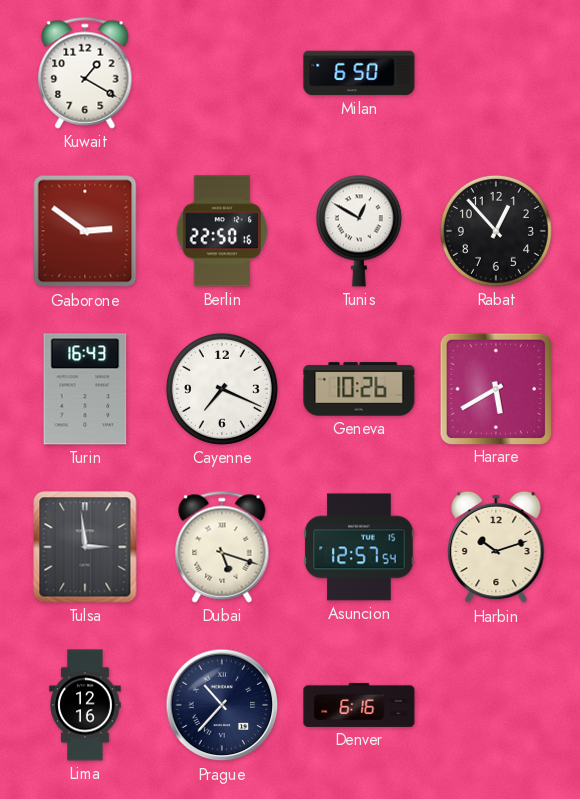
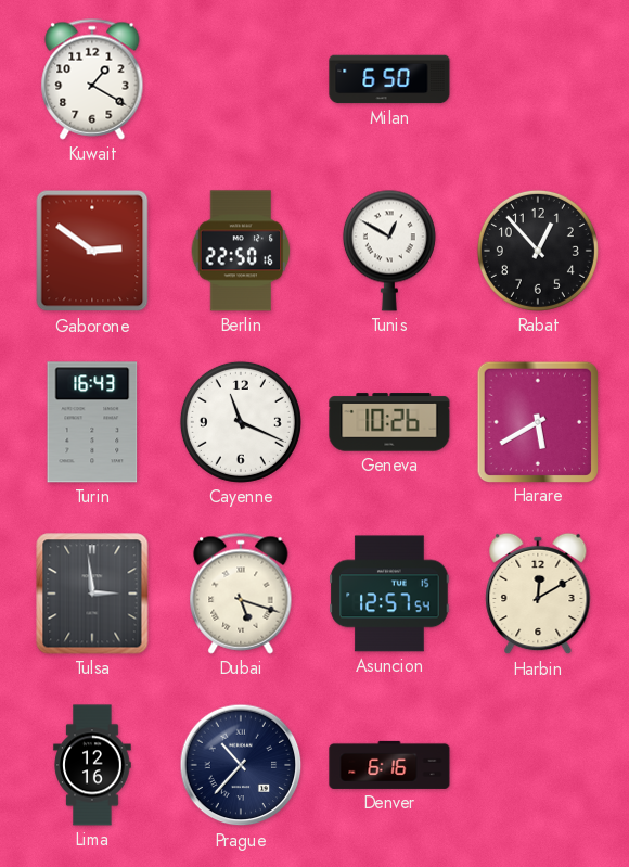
Cayenne: 7:19 -> 11:19 (241, 422)
Harbin: 10:12 -> 12:10 (538, 594)
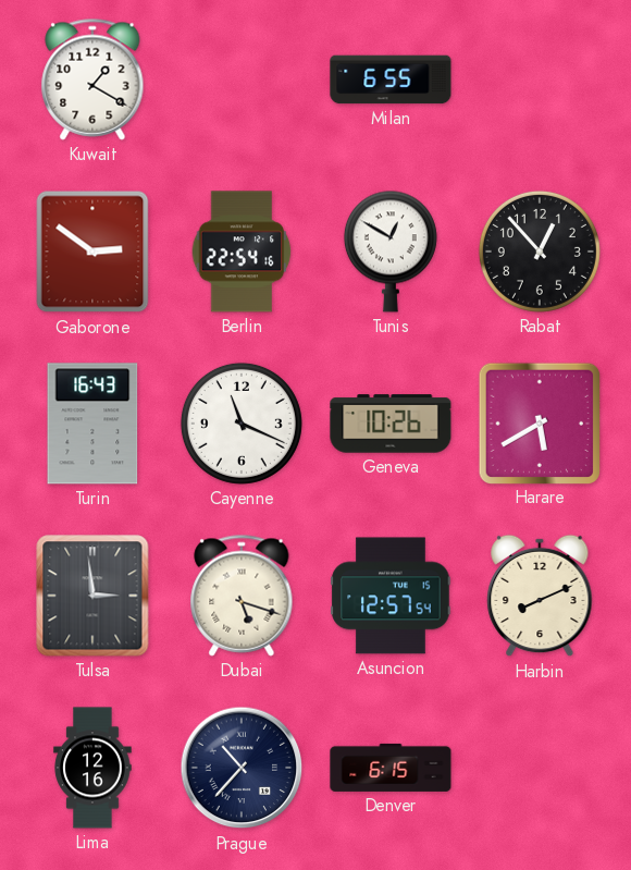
Milan: 6:50 -> 6:55 (391, 79)
Berlin: 22:50 -> 22:54 (242, 252)
Harbin: 12:10 -> 8:11 (540, 596)
Denver: 6:16 -> 6:15 (391, 768)
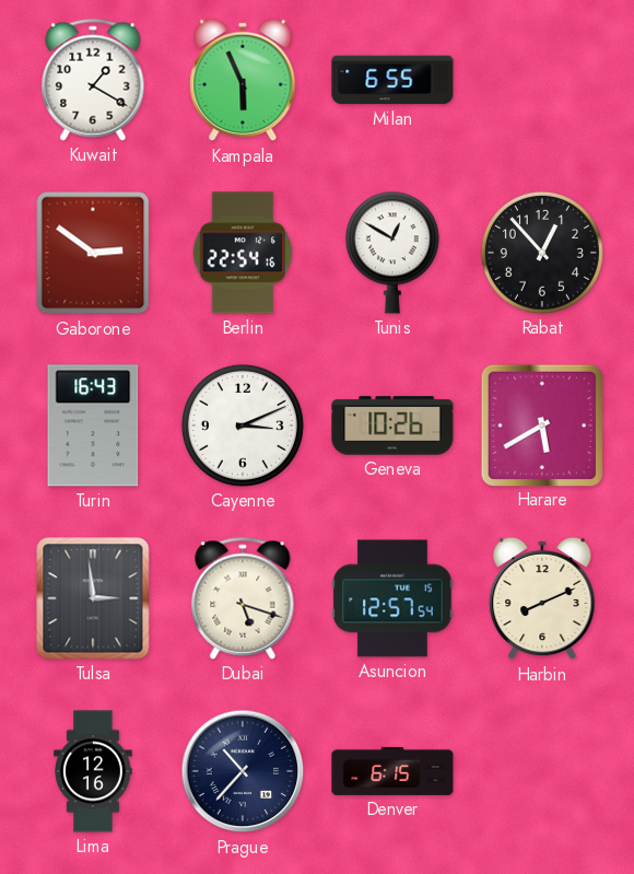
Kampala: none -> 5:56 (243, 80)
Cayenne: 11:19 -> 3:11 (243, 426)
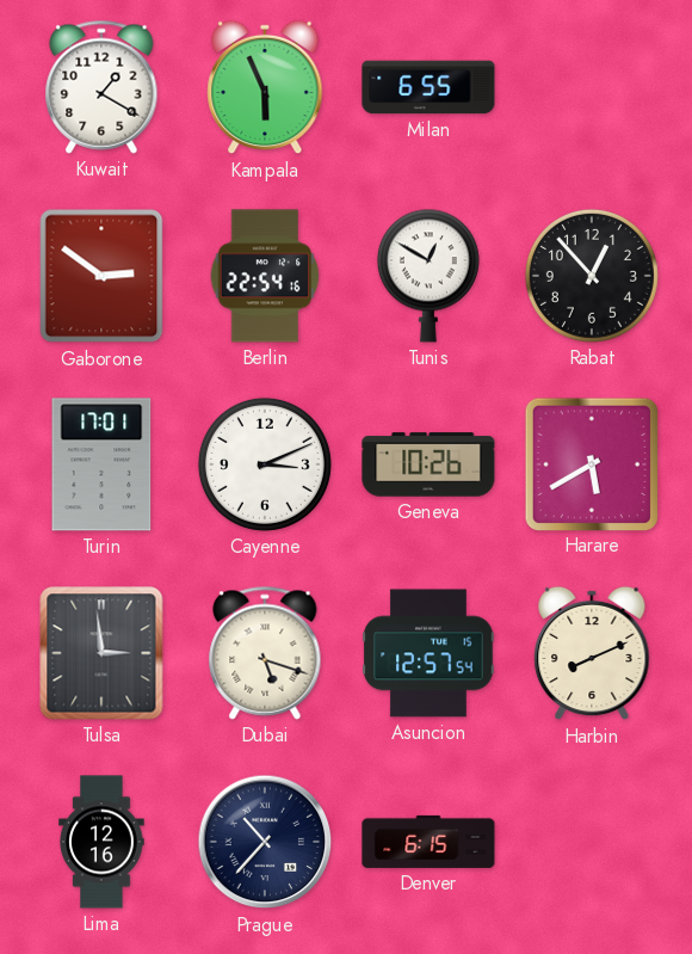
Turin: 16:43 -> 17:01 (101, 464)
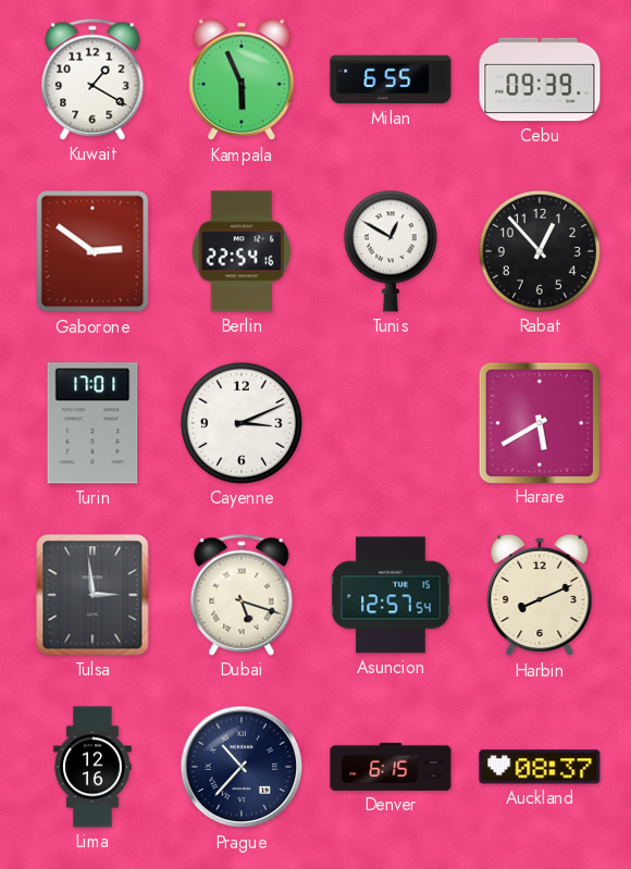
Cebu: none -> 09:39 (540, 79)
Geneva: 10:26 -> none (428, 464)
Auckland: none -> 08:37 (540, 767)
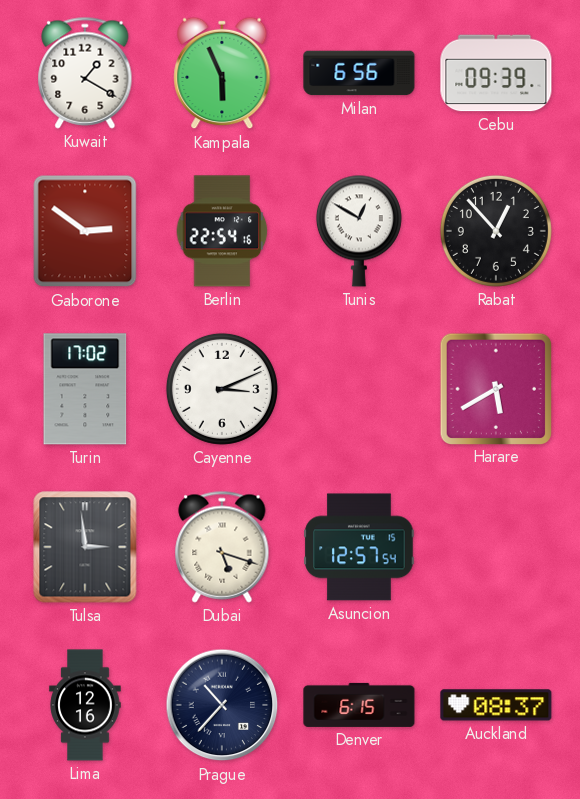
Milan: 6:55 -> 6:56 (359, 73)
Turin: 17:01 -> 17:02 (85, 389)
Harbin: 8:11 -> none (540, 595)
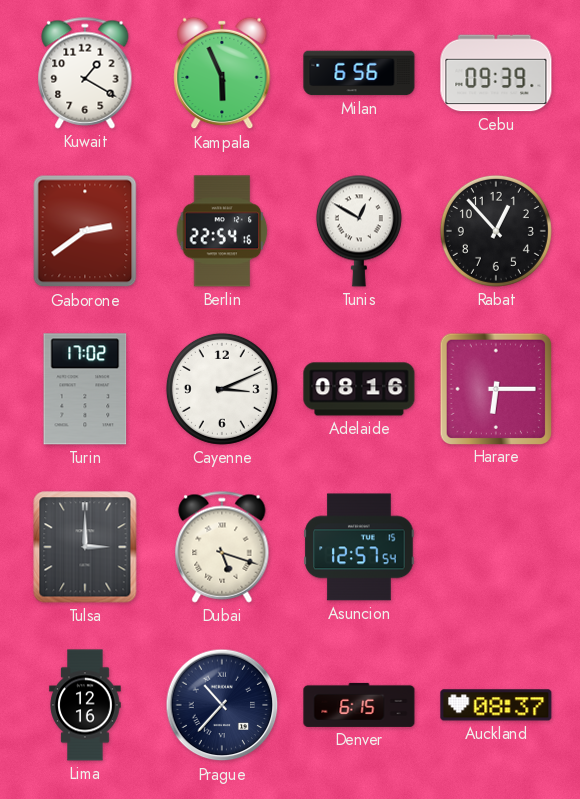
Gaborone: 2:51 -> 2:39 (85, 231)
Adelaide: none -> 08:16 (359, 389)
Harare: 5:40 -> 6:15 (495, 388)
Tulsa: 2:59 -> 3:00 (85, 547)
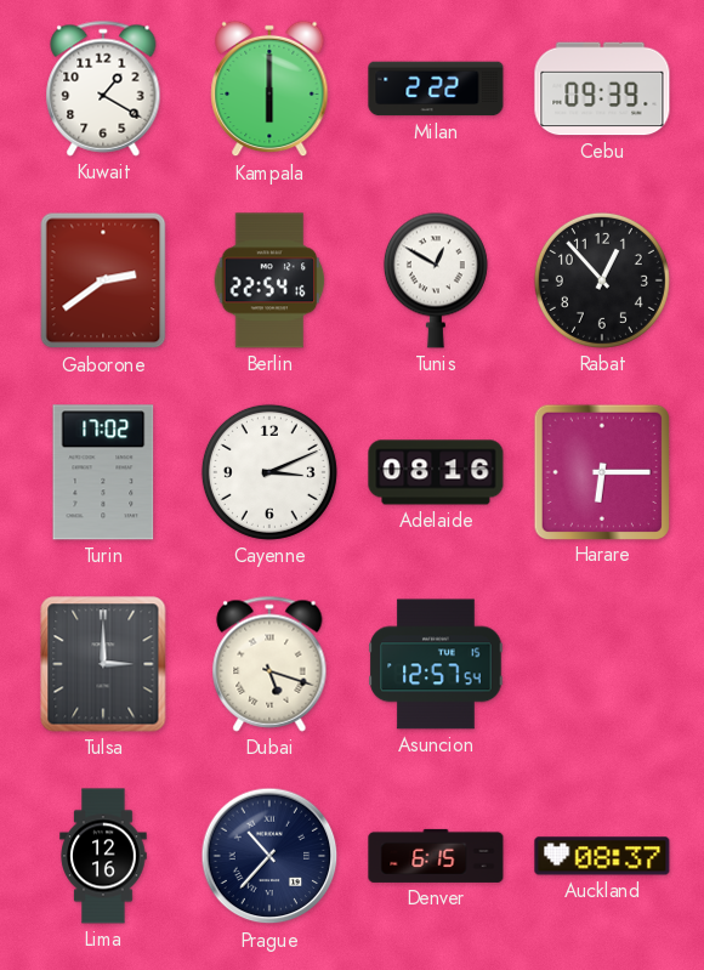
Kampala: 5:56 -> 6:00 (269, 89)
Milan: 6:56 -> 2:22 (436, 89)
